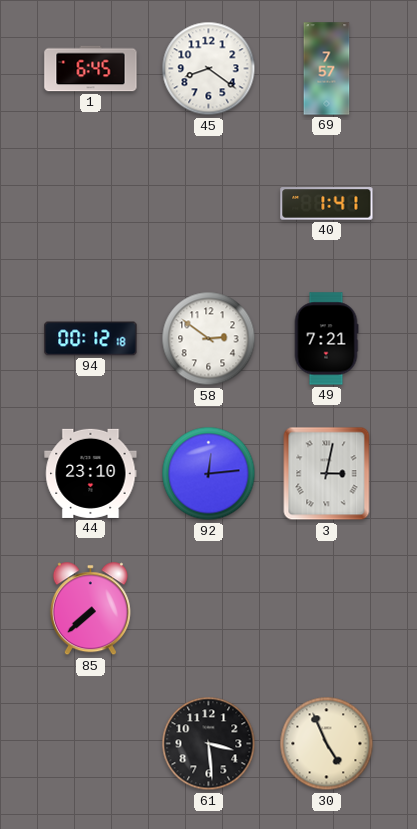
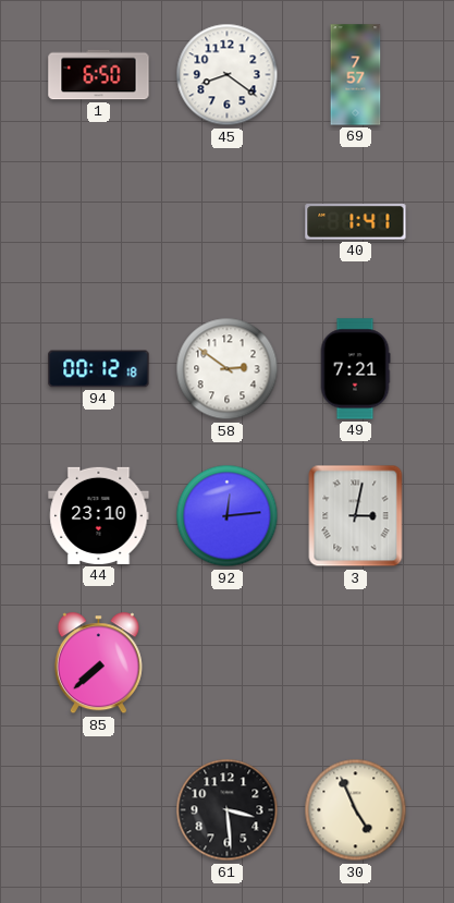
1: 6:45 -> 6:50 (99, 75)
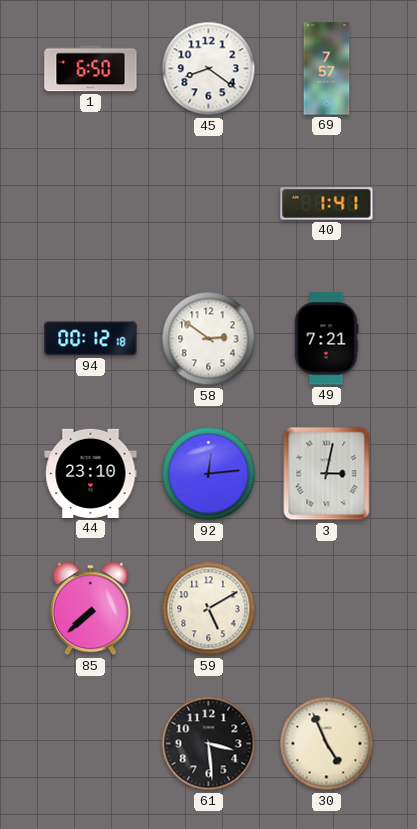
59: none -> 5:10 (209, 609)
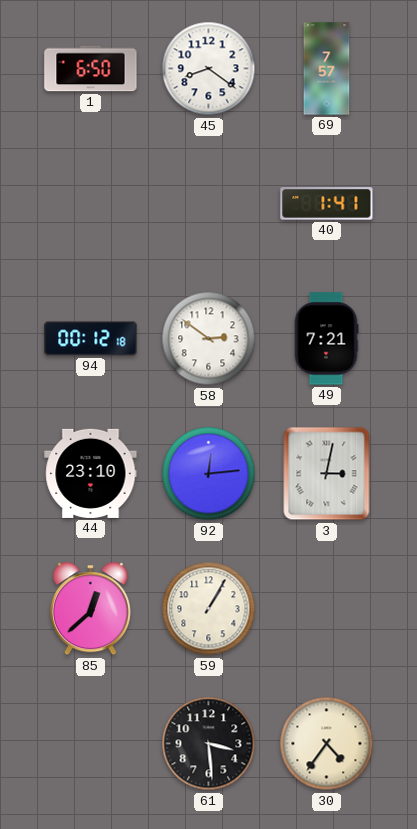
85: 7:38 -> 12:38 (90, 609)
59: 5:10 -> 1:05 (209, 609)
30: 4:56 -> 4:36 (327, 744)
